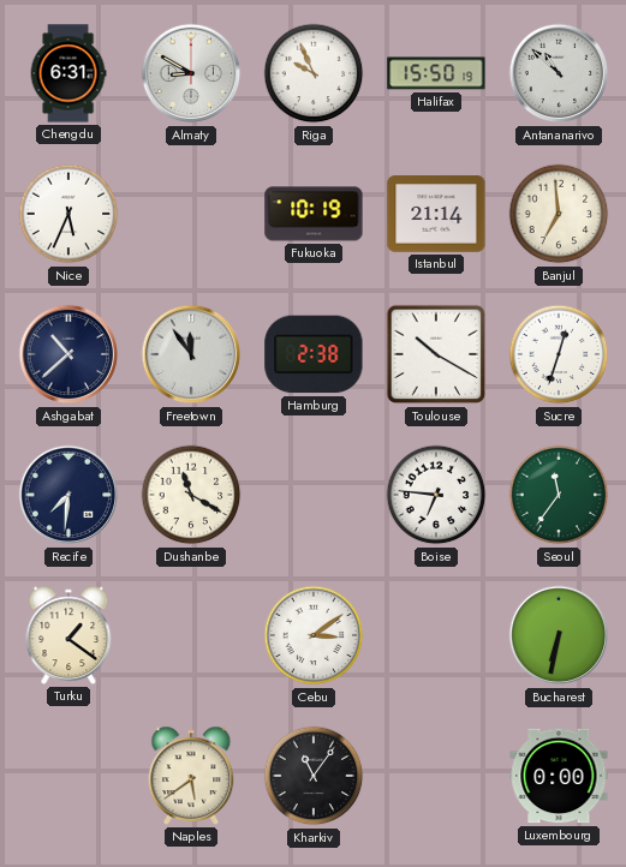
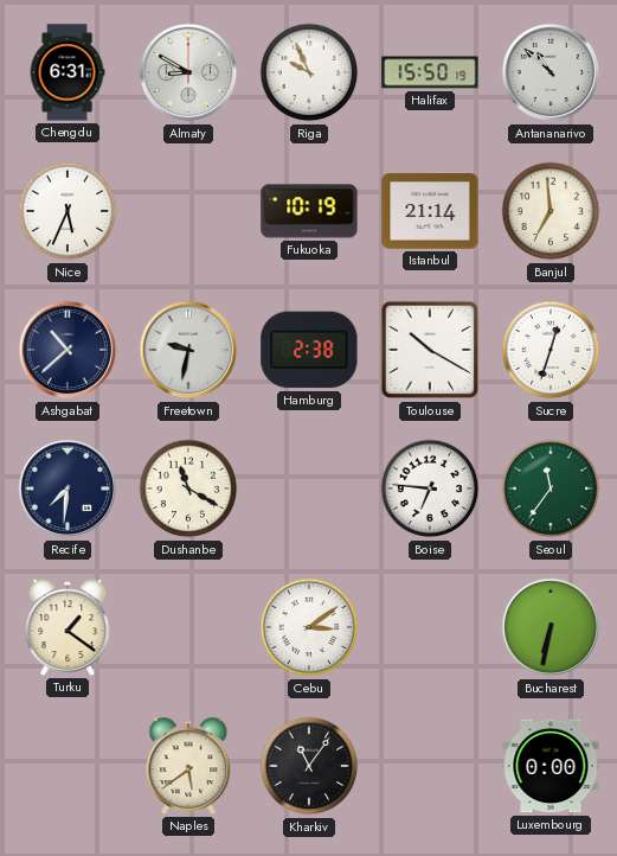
Freetown: 11:54 -> 9:32 (188, 350)
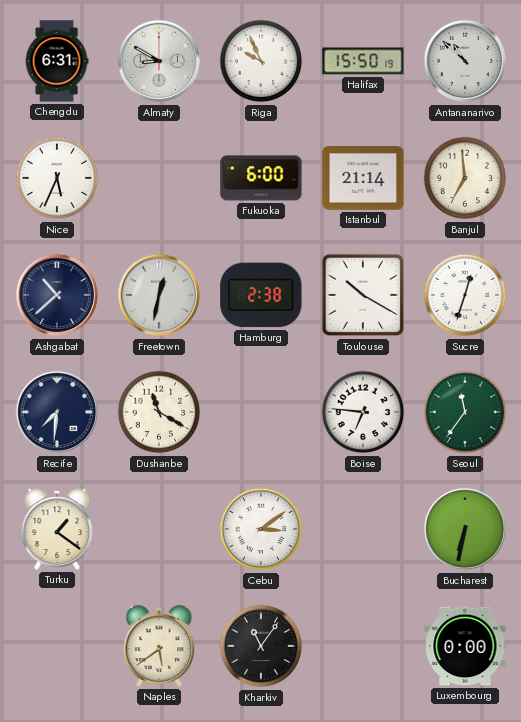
Fukuoka: 10:19 -> 6:00 (261, 178)
Freetown: 9:32 -> 12:32 (159, 295)
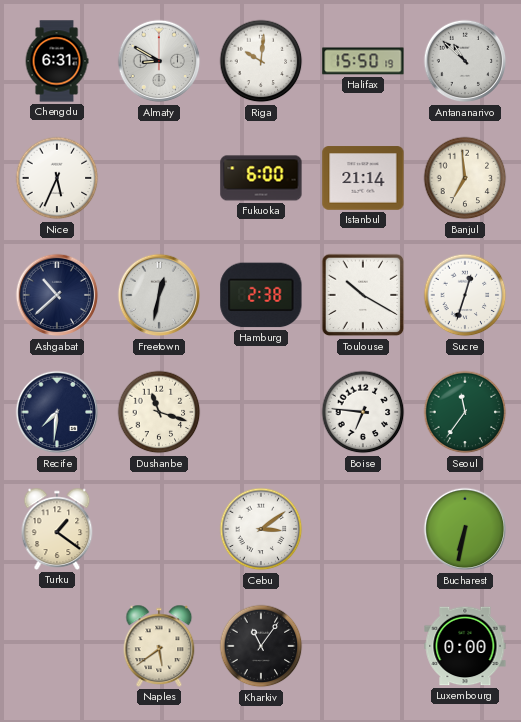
Riga: 9:56 -> 10:01 (261, 61)
Dushanbe: 11:20 -> 11:18 (159, 412)
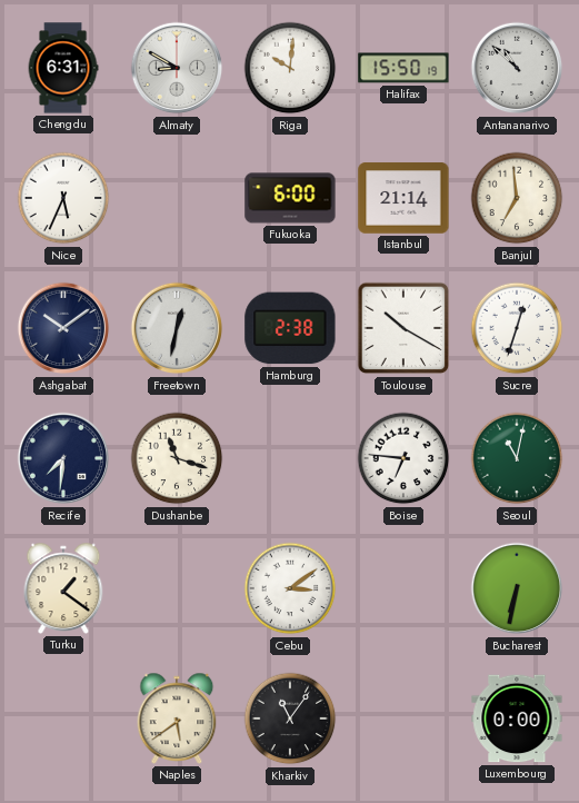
Ashgabat: 10:38 -> 10:09 (63, 328)
Seoul: 11:36 -> 11:02 (517, 458)
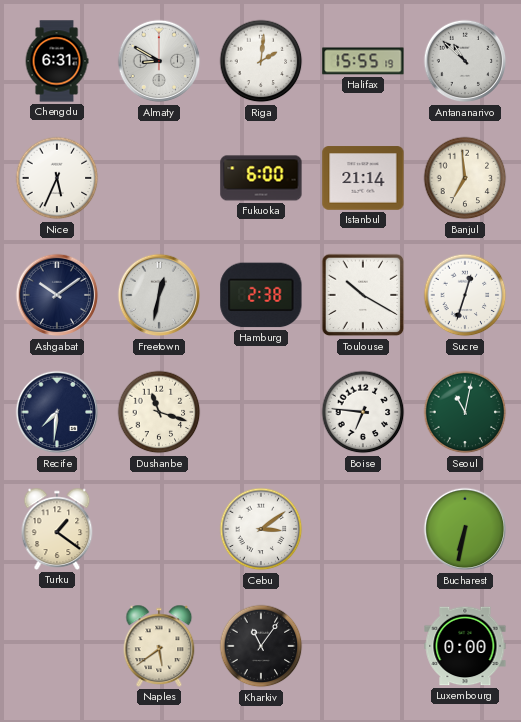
Riga: 10:01 -> 2:01 (261, 61)
Halifax: 15:50 -> 15:55 (363, 61)
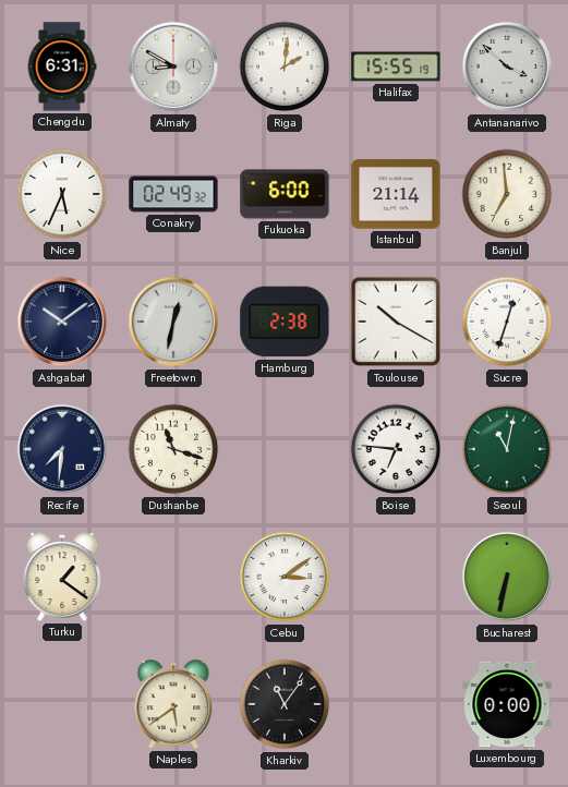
Antananarivo: 10:52 -> 3:52 (507, 66)
Conakry: none -> 02:49 (173, 194)
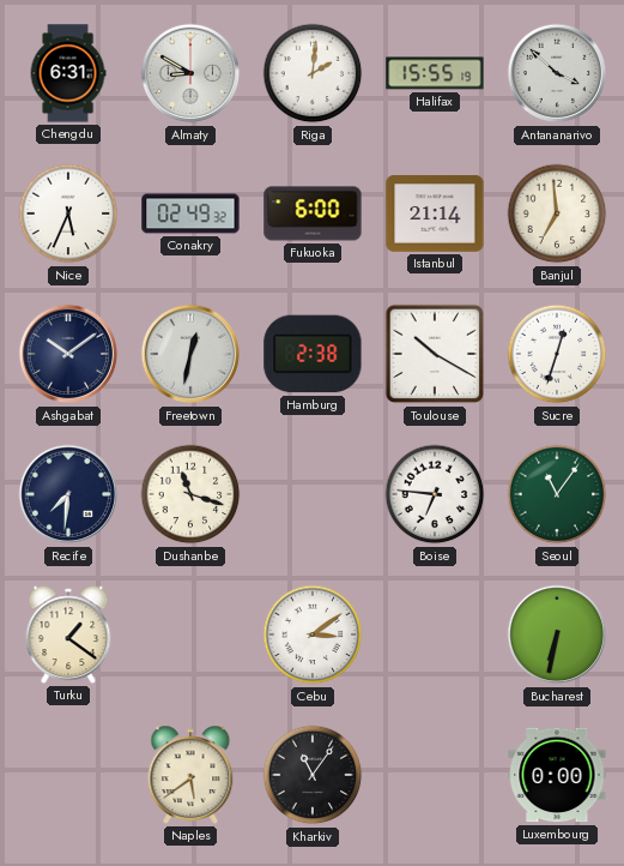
Seoul: 11:02 -> 11:06 (557, 494)
